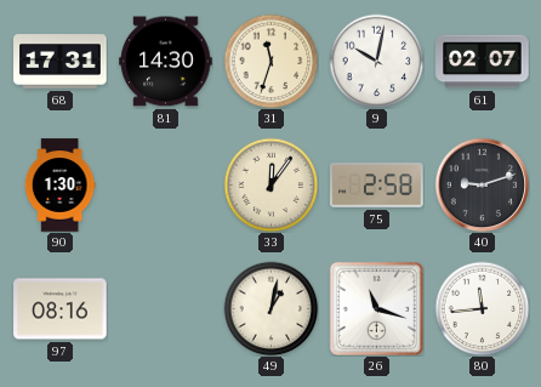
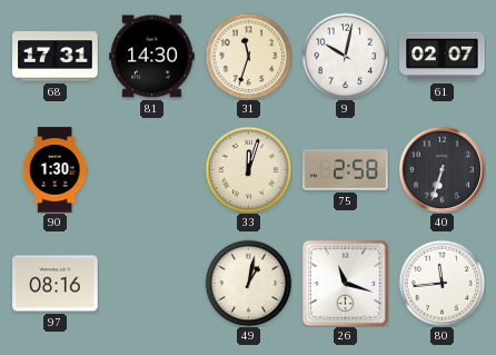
33: 12:06 -> 12:03 (248, 169)
40: 9:12 -> 6:33 (442, 169)
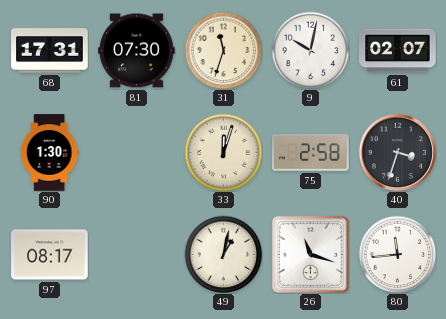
81: 14:30 -> 07:30 (137, 51)
40: 6:33 -> 3:33 (397, 152)
97: 08:16 -> 08:17 (50, 255)
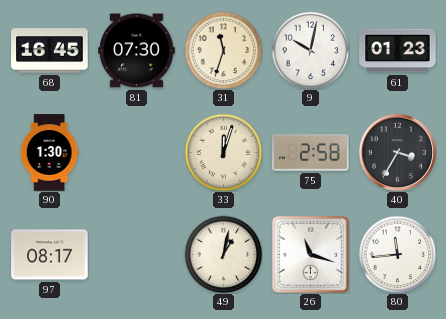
68: 17:31 -> 16:45 (50, 51)
61: 02:07 -> 01:23 (398, 51)
40: 3:33 -> 3:35 (397, 152)
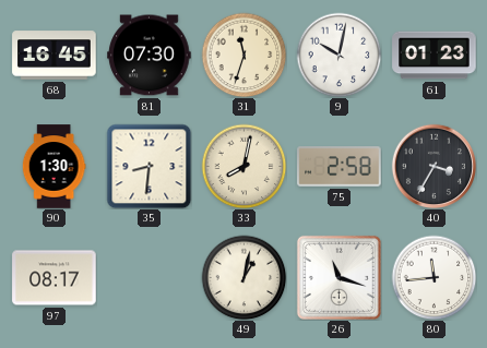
35: none -> 8:31 (149, 166)
33: 12:03 -> 8:02 (243, 166)
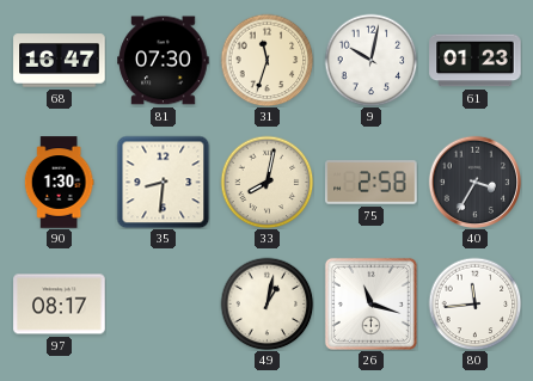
68: 16:45 -> 16:47 (60, 61)
